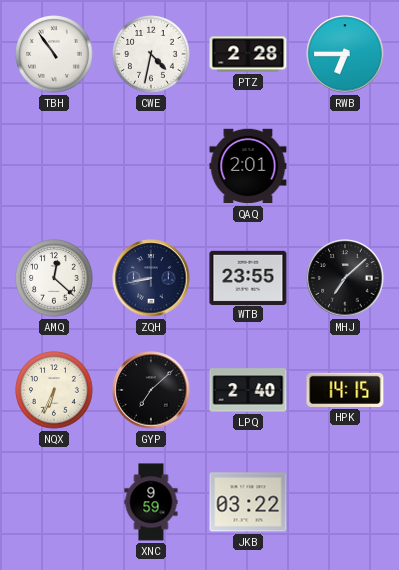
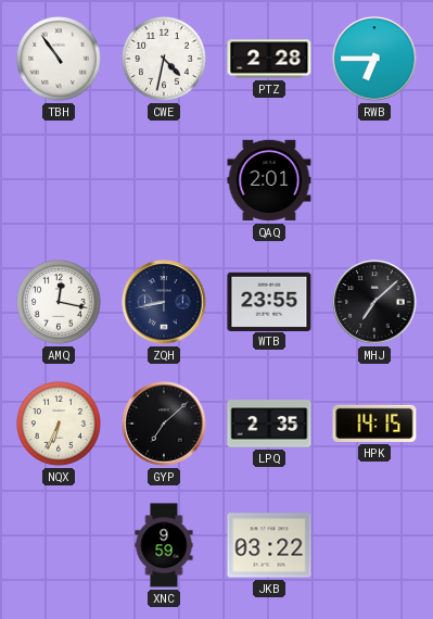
AMQ: 12:22 -> 12:17 (59, 302)
LPQ: 2:40 -> 2:35 (269, 424)
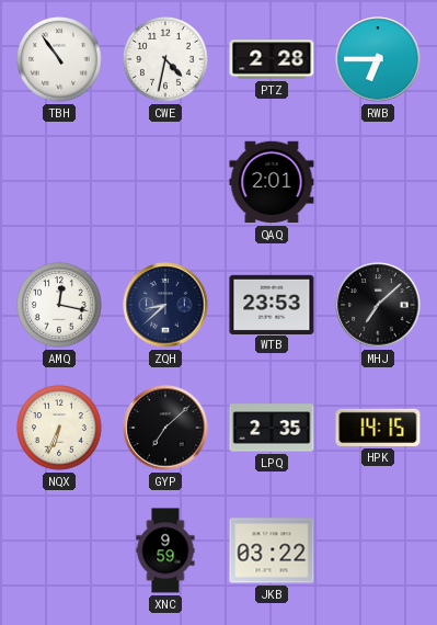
ZQH: 8:43 -> 8:38 (165, 305)
WTB: 23:55 -> 23:53 (272, 304)
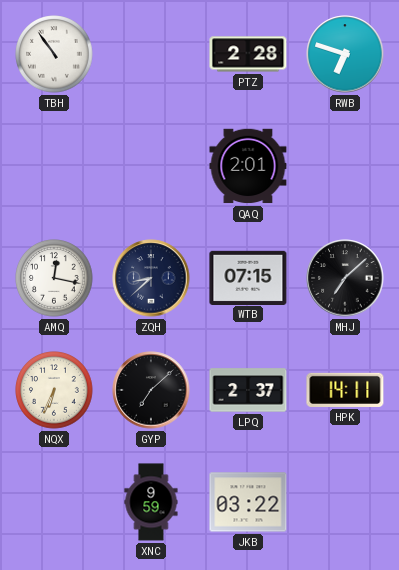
CWE: 4:32 -> none (165, 59)
RWB: 6:45 -> 6:48 (345, 54)
WTB: 23:53 -> 07:15 (248, 277)
LPQ: 2:35 -> 2:37 (248, 390)
HPK: 14:15 -> 14:11 (345, 390)
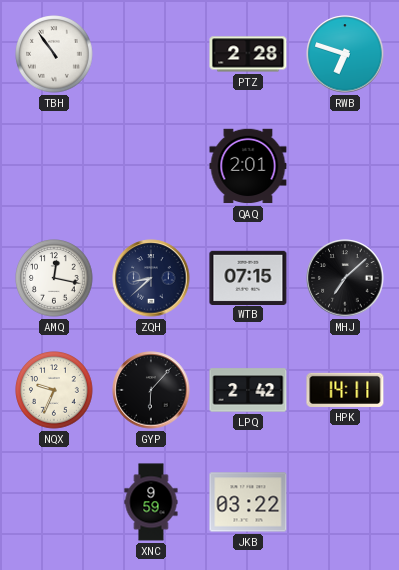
NQX: 6:34 -> 9:34 (54, 390)
GYP: 7:08 -> 6:07 (151, 390)
LPQ: 2:37 -> 2:42 (248, 390)
